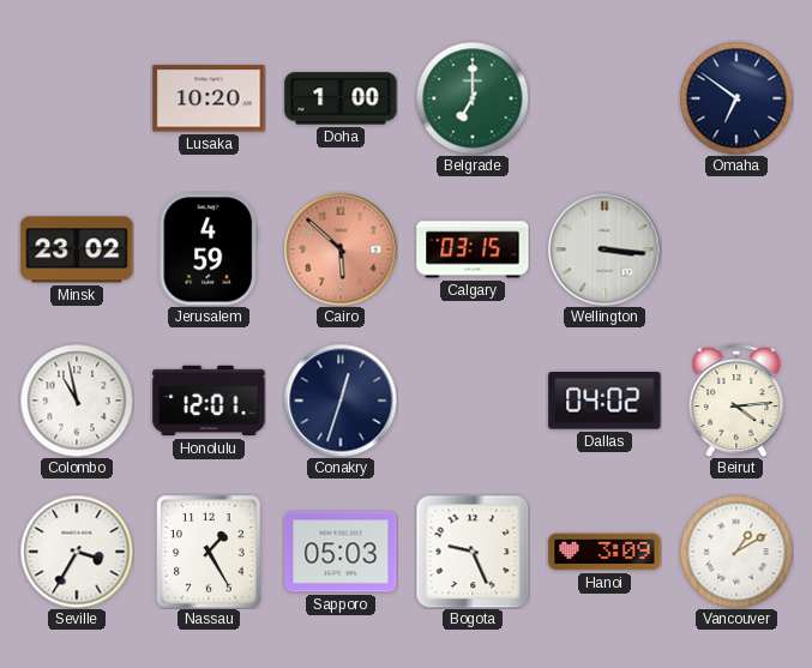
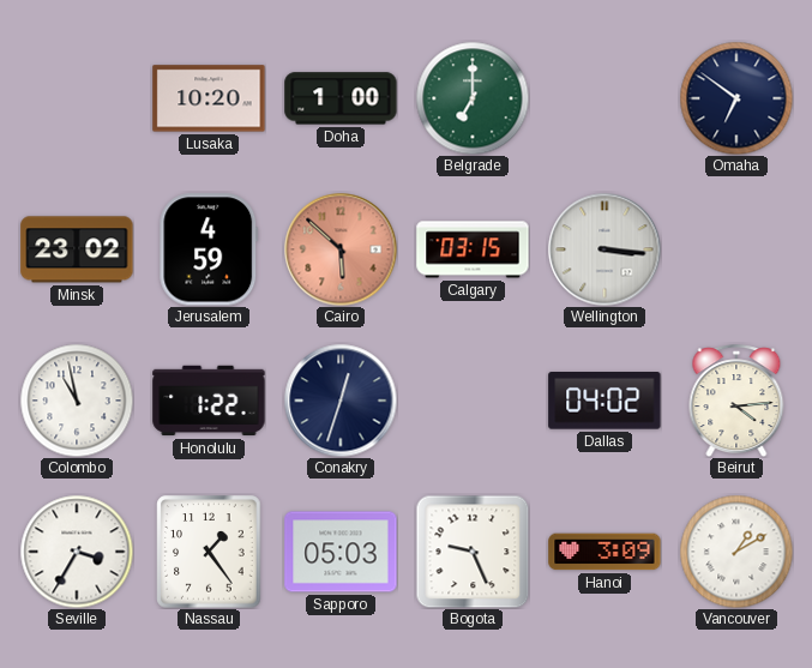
Honolulu: 12:01 -> 1:22 (209, 401)
Nassau: 1:25 -> 1:24 (209, 552)
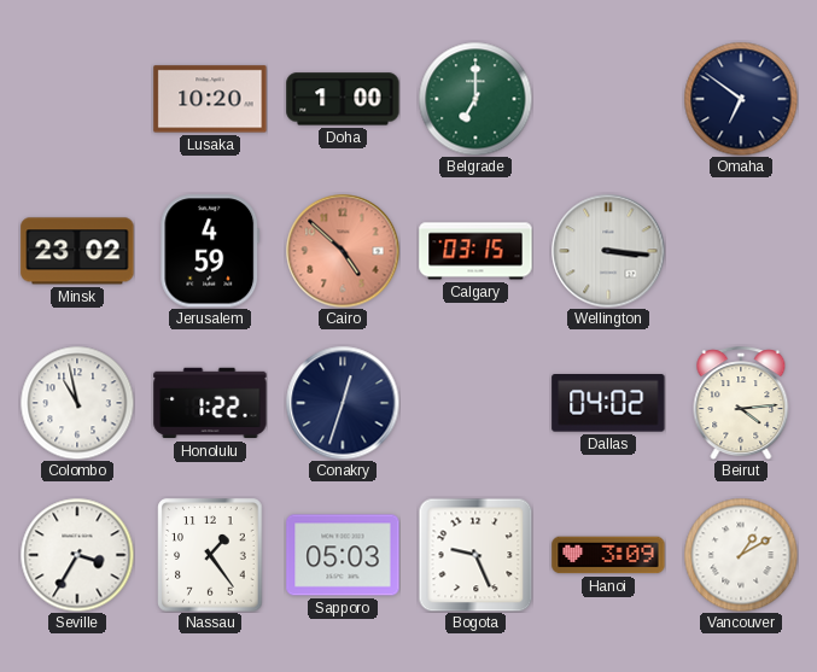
Cairo: 5:52 -> 4:52 (343, 251)
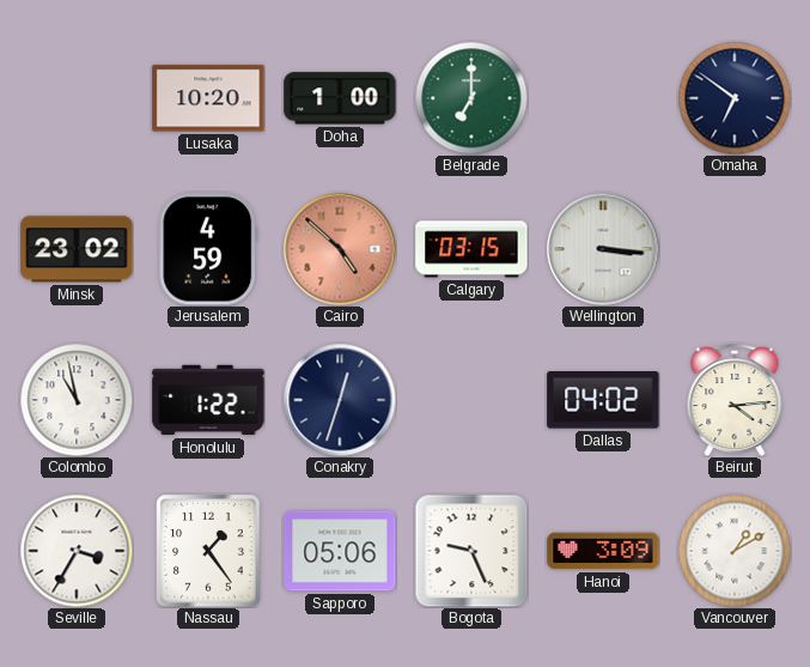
Sapporo: 05:03 -> 05:06 (340, 551)
